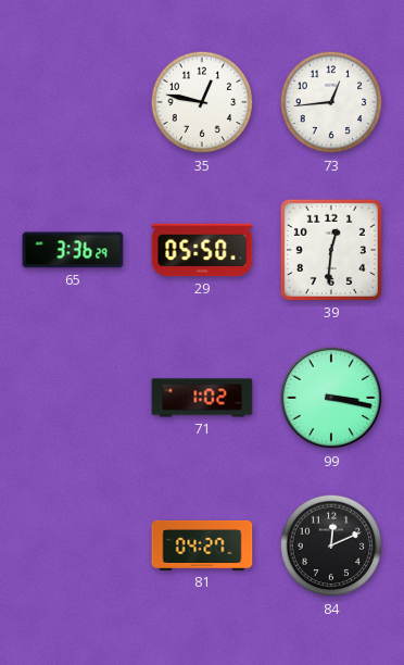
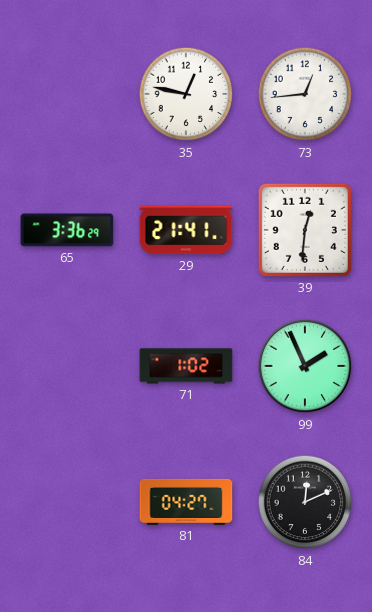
29: 05:50 -> 21:41 (186, 230)
99: 3:17 -> 1:56 (305, 366)
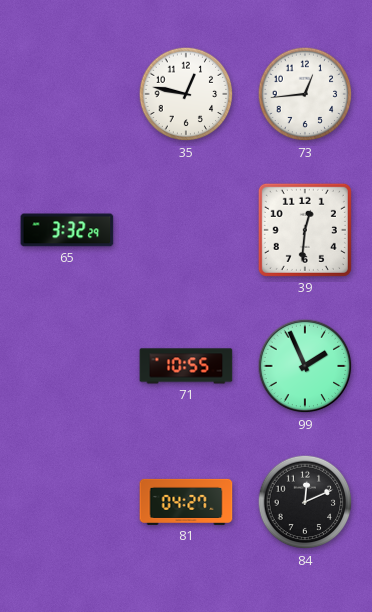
65: 3:36 -> 3:32 (67, 230)
29: 21:41 -> none (186, 230)
71: 1:02 -> 10:55 (186, 366)
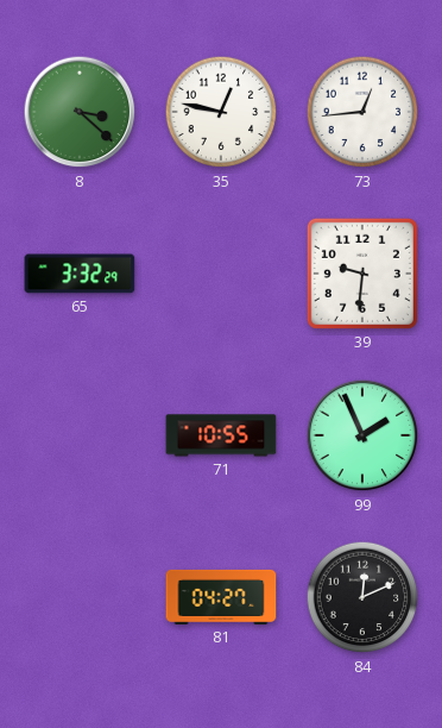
8: none -> 3:22 (80, 112)
39: 12:31 -> 9:31 (362, 274)
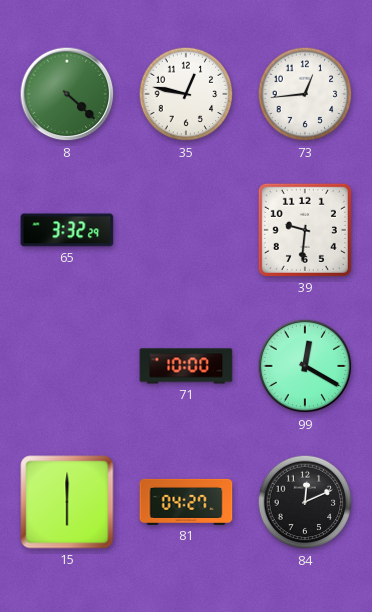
8: 3:22 -> 4:22 (67, 94)
71: 10:55 -> 10:00 (186, 366)
99: 1:56 -> 12:20 (305, 366)
15: none -> 6:00 (67, 502)
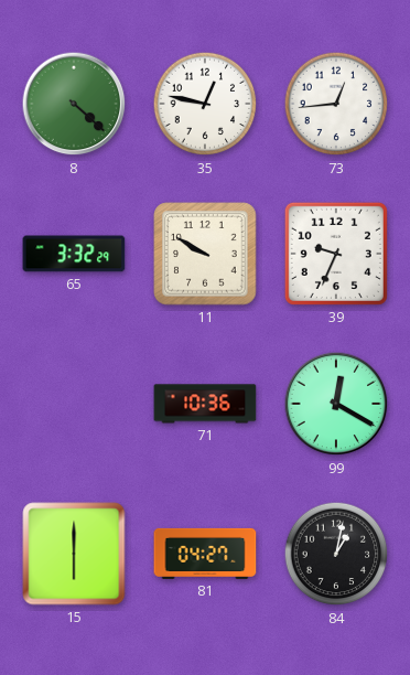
11: none -> 9:50 (205, 254)
39: 9:31 -> 9:34 (336, 254)
71: 10:00 -> 10:36 (205, 404)
84: 12:11 -> 1:02 (336, 554)
